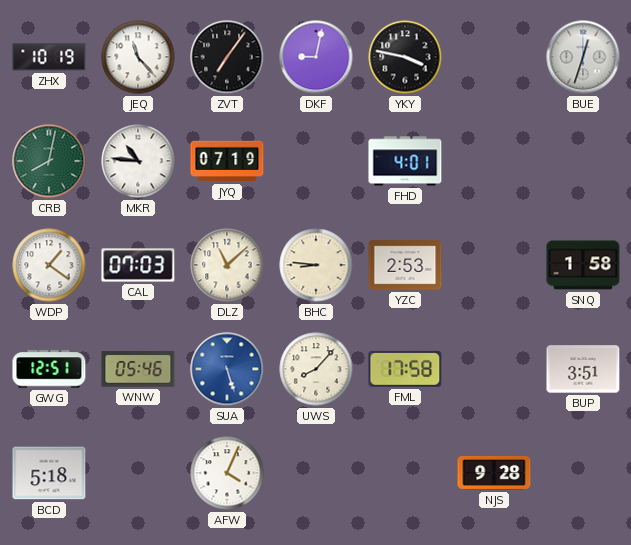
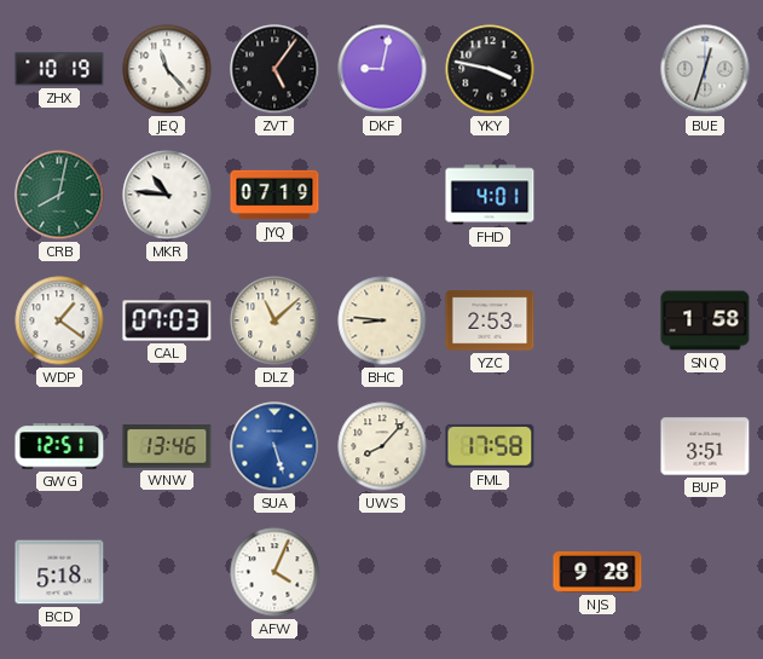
ZVT: 7:06 -> 5:06 (274, 69)
WNW: 05:46 -> 13:46 (167, 446)
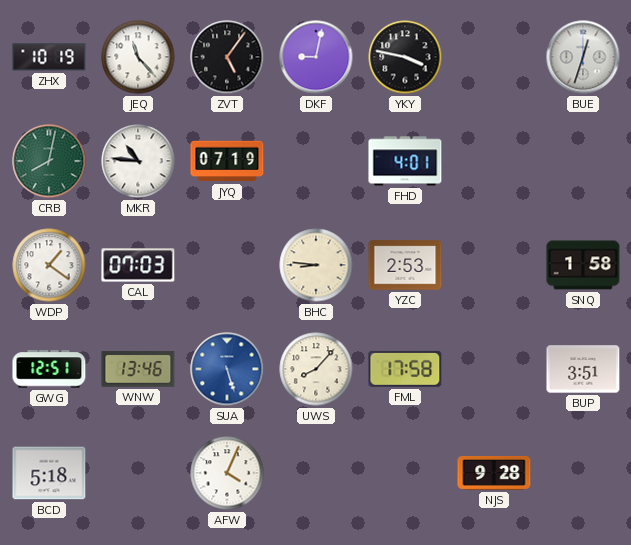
DLZ: 11:08 -> none (274, 320)
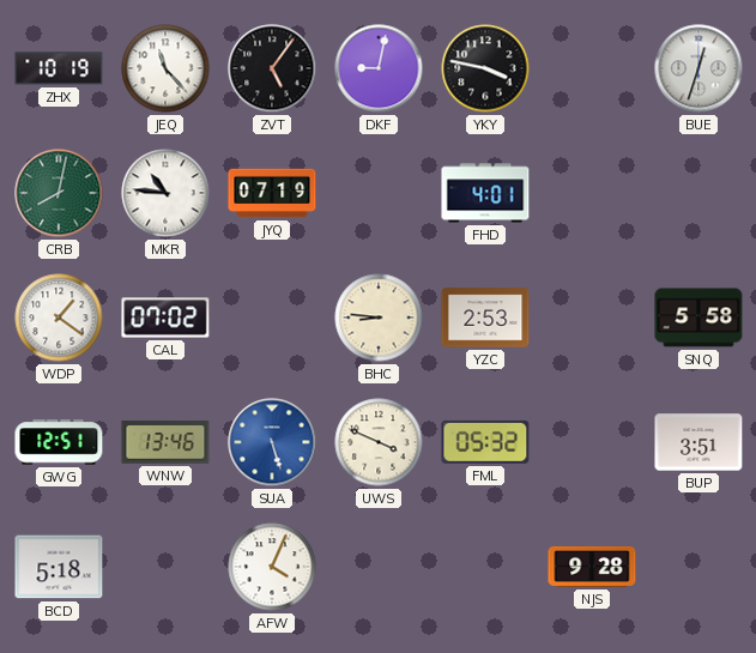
CAL: 07:03 -> 07:02 (165, 318)
SNQ: 1:58 -> 5:58 (698, 318)
UWS: 8:07 -> 3:49 (379, 442)
FML: 17:58 -> 05:32 (485, 442)
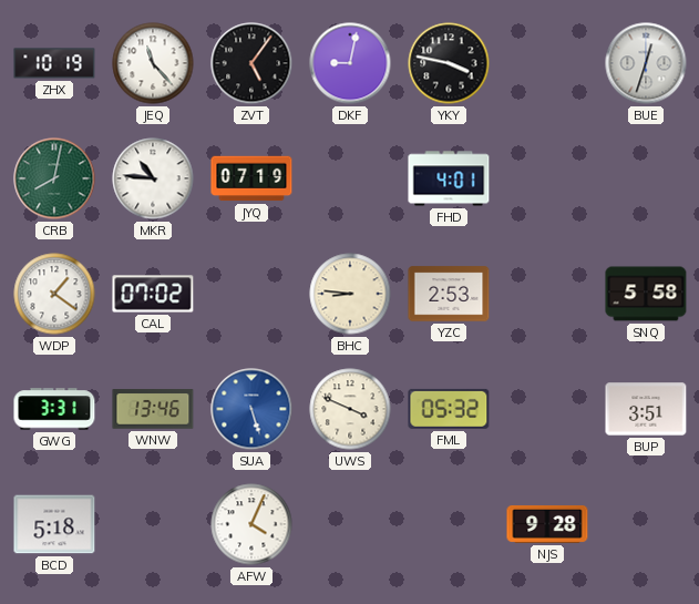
GWG: 12:51 -> 3:31 (54, 409)
